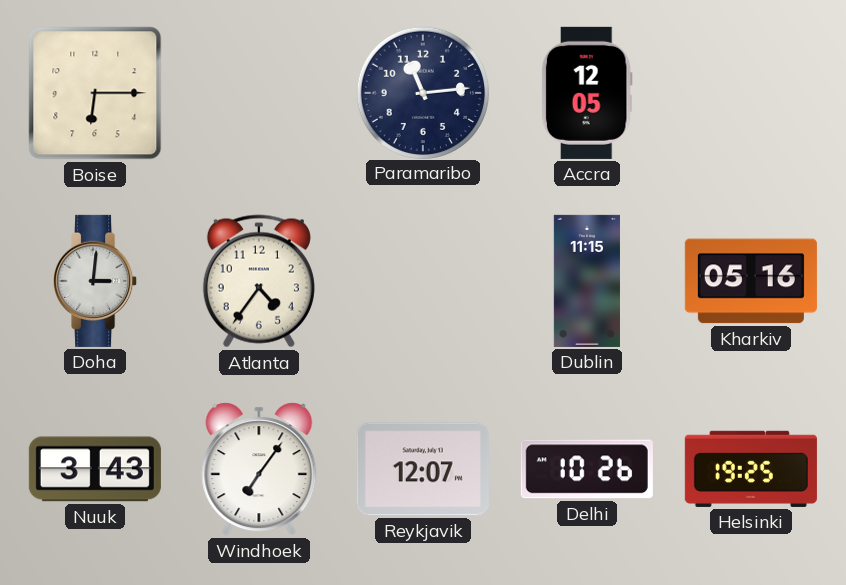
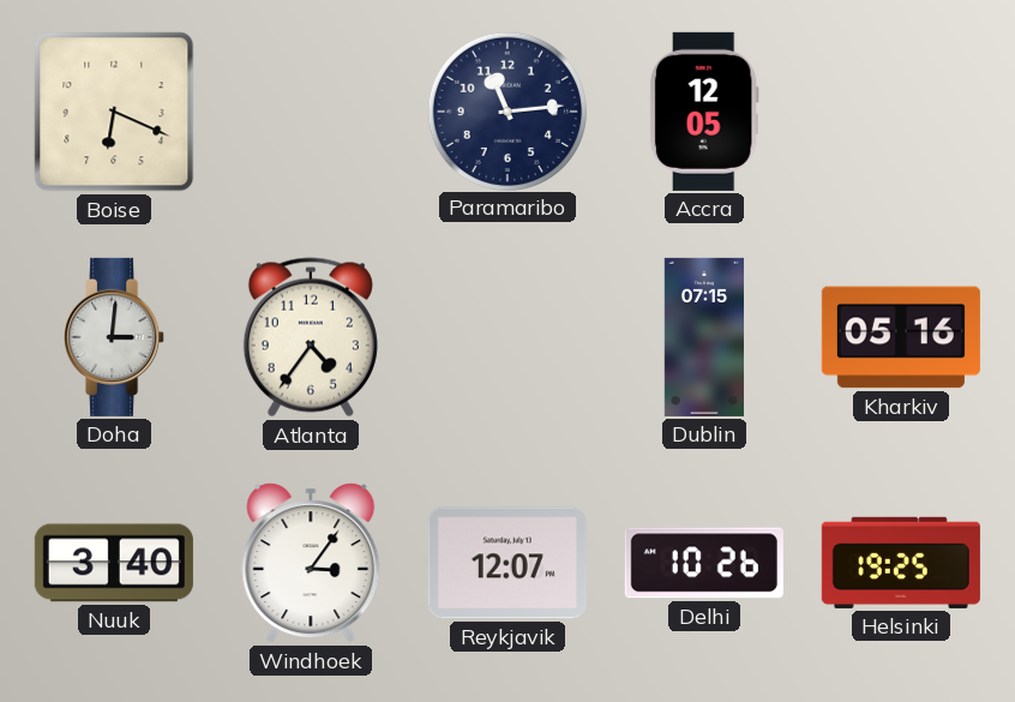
Boise: 6:15 -> 6:19 (114, 112)
Dublin: 11:15 -> 07:15 (704, 337)
Nuuk: 3:43 -> 3:40 (114, 563)
Windhoek: 7:06 -> 3:06 (311, 563)
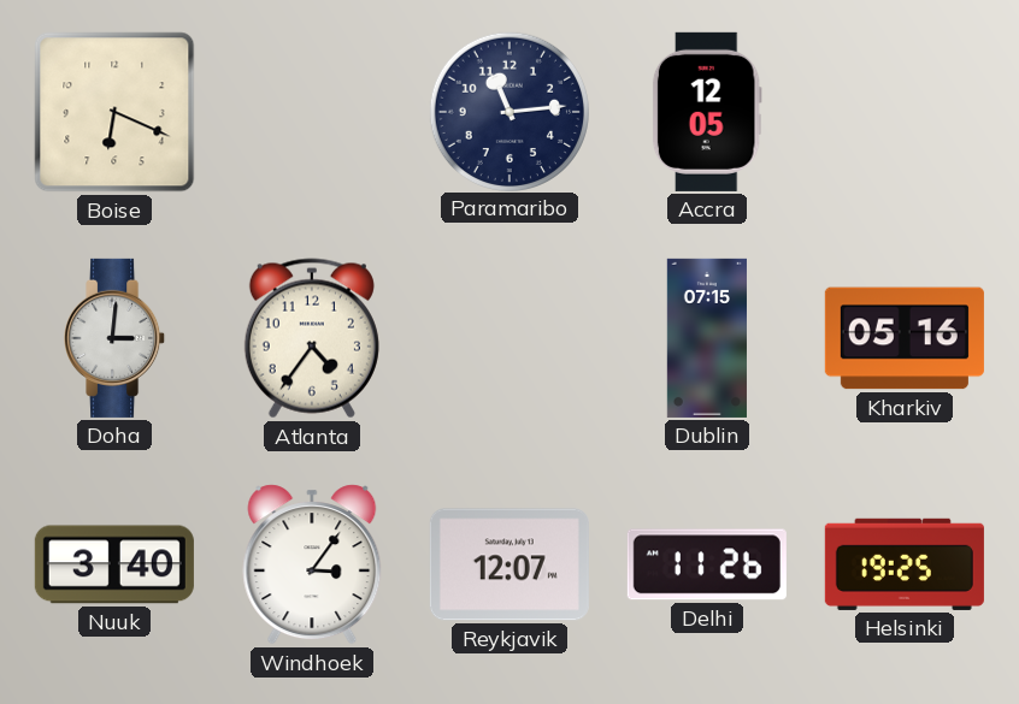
Delhi: 10:26 -> 11:26 (707, 564)
